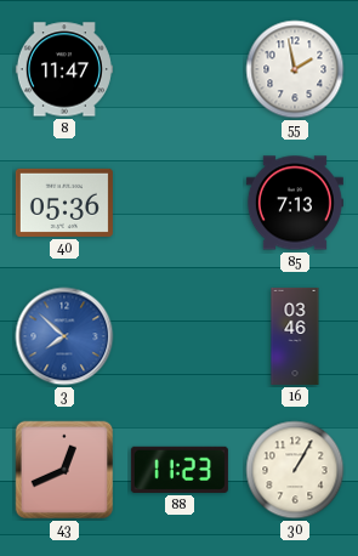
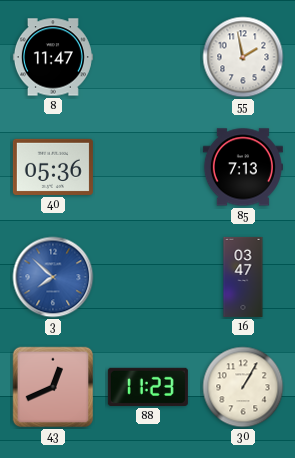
16: 03:46 -> 03:47 (243, 277)
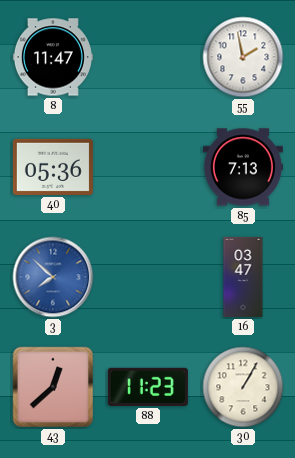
43: 12:41 -> 12:38 (53, 387)
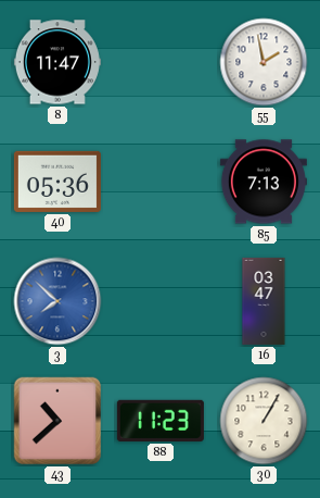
43: 12:38 -> 10:38 (57, 421)
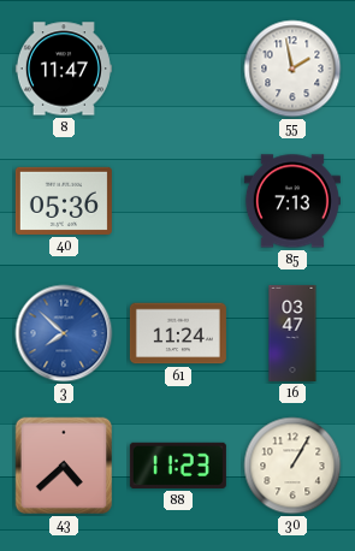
61: none -> 11:24 (178, 333)
43: 10:38 -> 4:38 (64, 466)
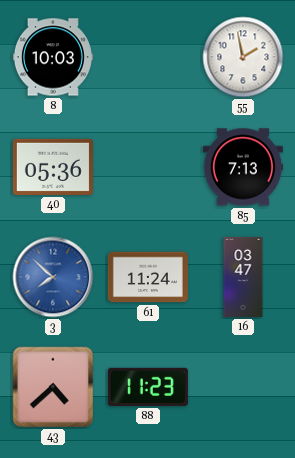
8: 11:47 -> 10:03 (53, 57)
30: 1:05 -> none (292, 466)
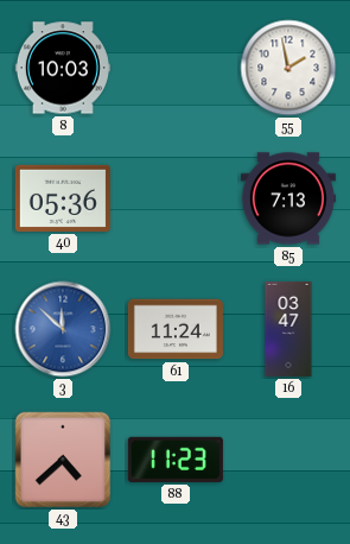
3: 7:52 -> 11:52 (63, 329)
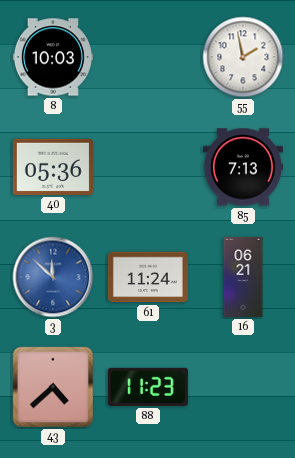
16: 03:47 -> 06:21 (243, 277)
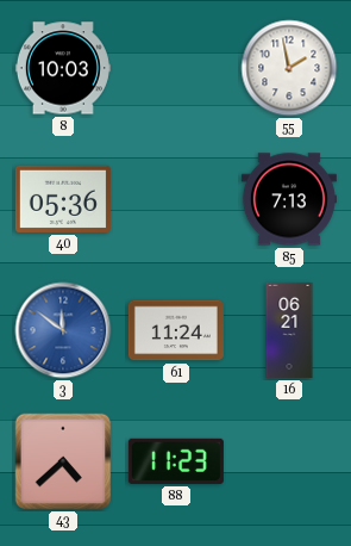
3: 11:52 -> 11:51 (63, 330)
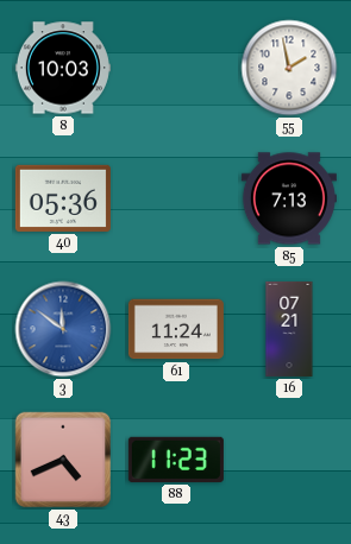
16: 06:21 -> 07:21 (289, 329)
43: 4:38 -> 4:41 (63, 460)
